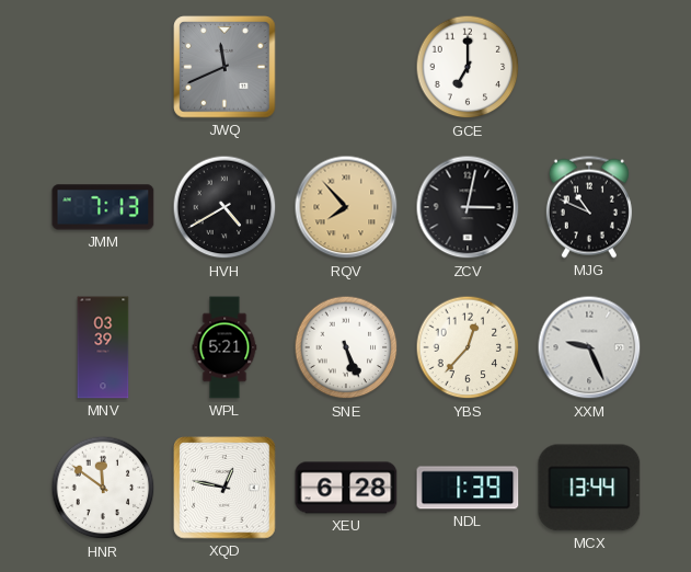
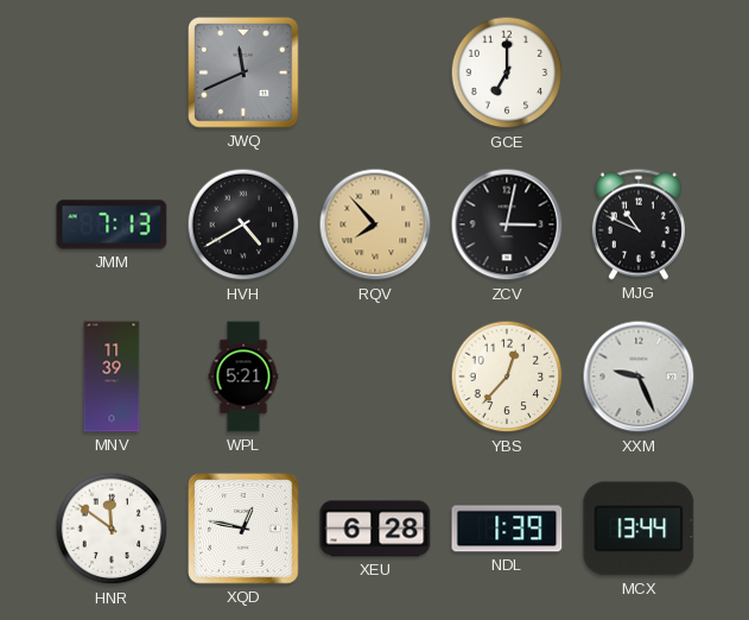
MNV: 03:39 -> 11:39 (112, 377)
SNE: 5:26 -> none (346, 347)
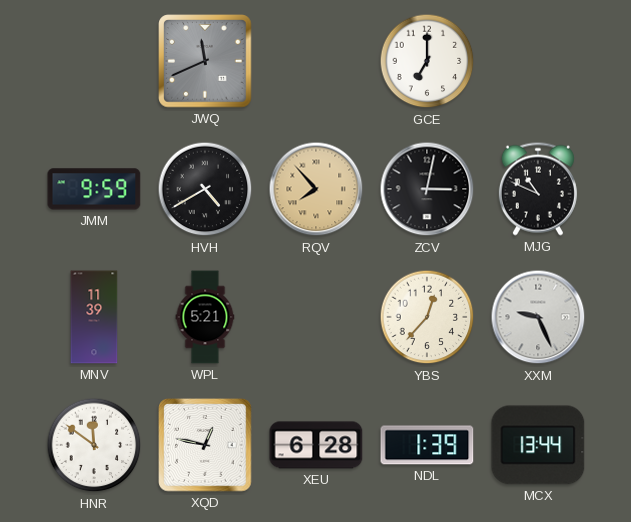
JMM: 7:13 -> 9:59 (94, 189)
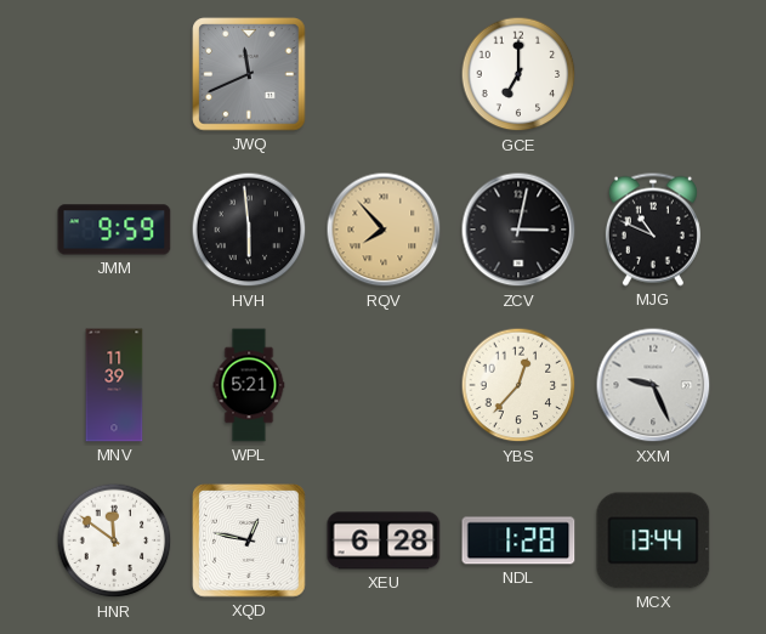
HVH: 4:40 -> 5:59 (249, 230)
NDL: 1:39 -> 1:28 (518, 540)
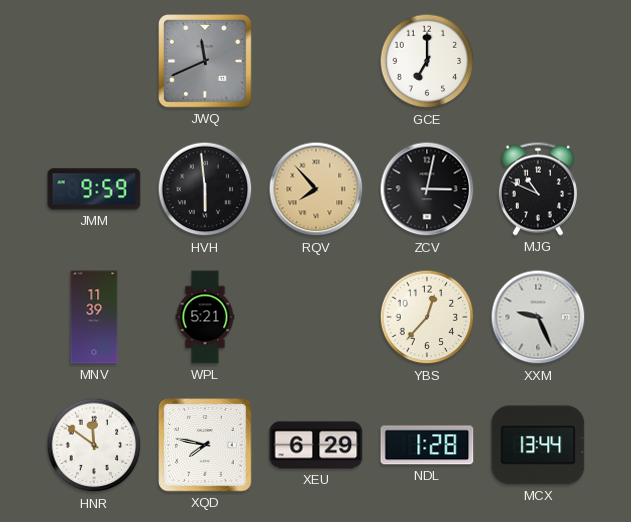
XQD: 12:47 -> 7:47 (205, 445)
XEU: 6:28 -> 6:29 (316, 445)
